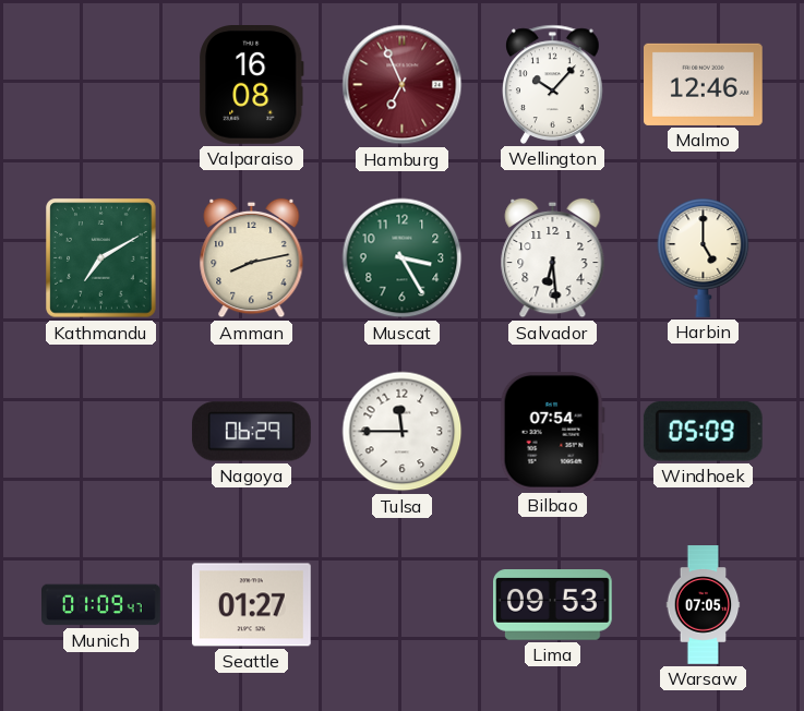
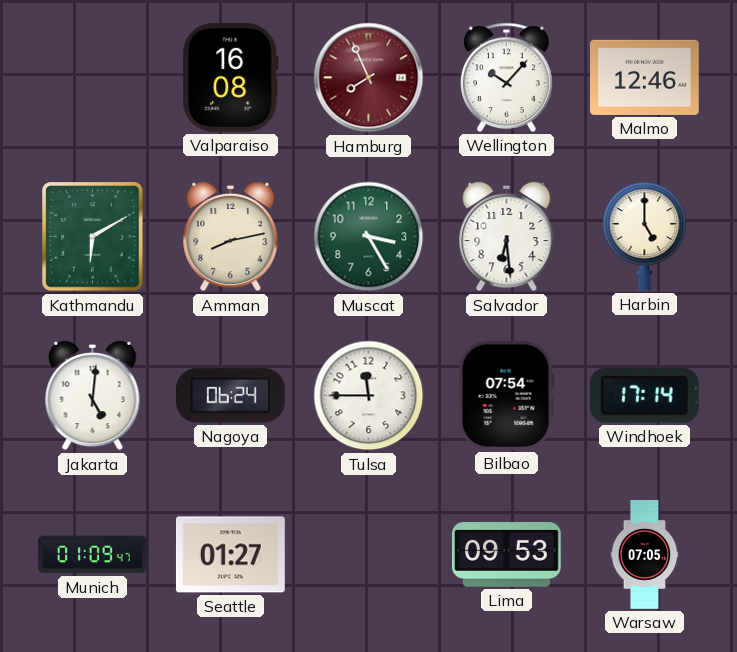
Hamburg: 6:56 -> 7:56 (369, 78)
Kathmandu: 7:10 -> 6:10 (93, 237)
Jakarta: none -> 5:01 (93, 396)
Nagoya: 06:29 -> 06:24 (230, 396)
Windhoek: 05:09 -> 17:14 (644, 396)
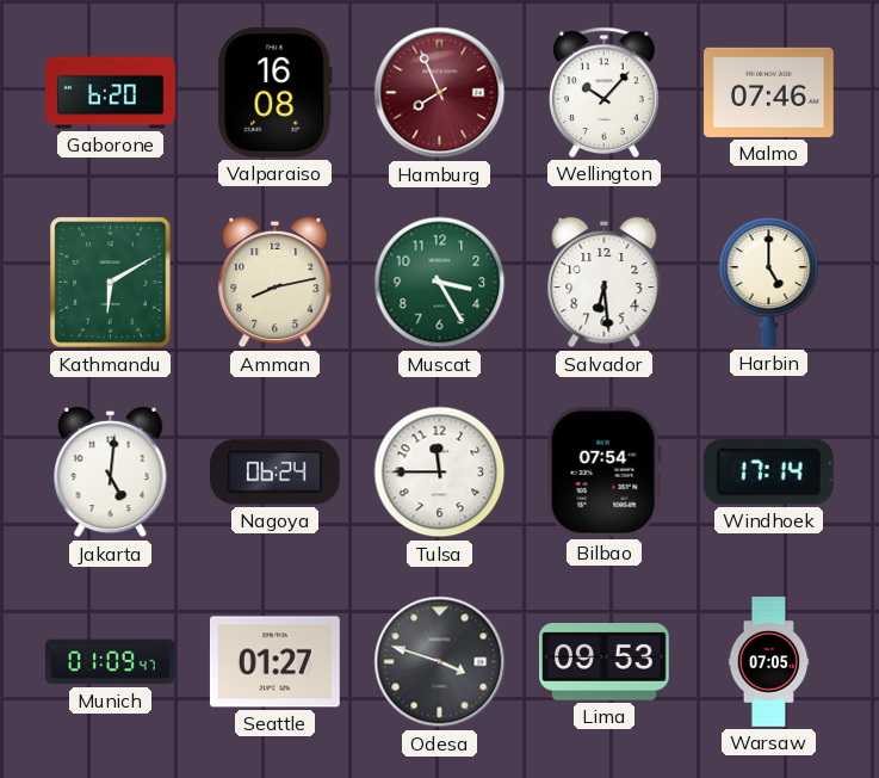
Gaborone: none -> 6:20 (111, 93)
Malmo: 12:46 -> 07:46 (769, 92)
Odesa: none -> 3:48 (440, 662)
